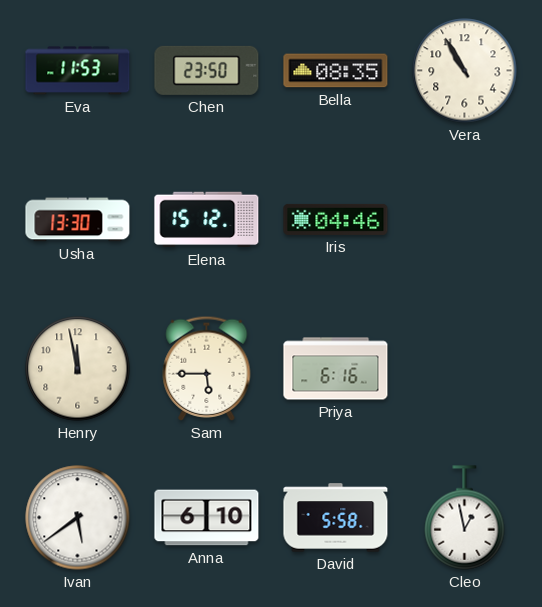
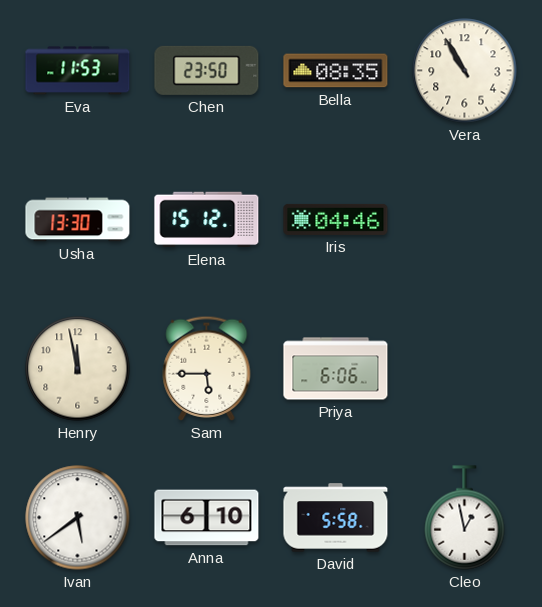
Priya: 6:16 -> 6:06 (336, 369)
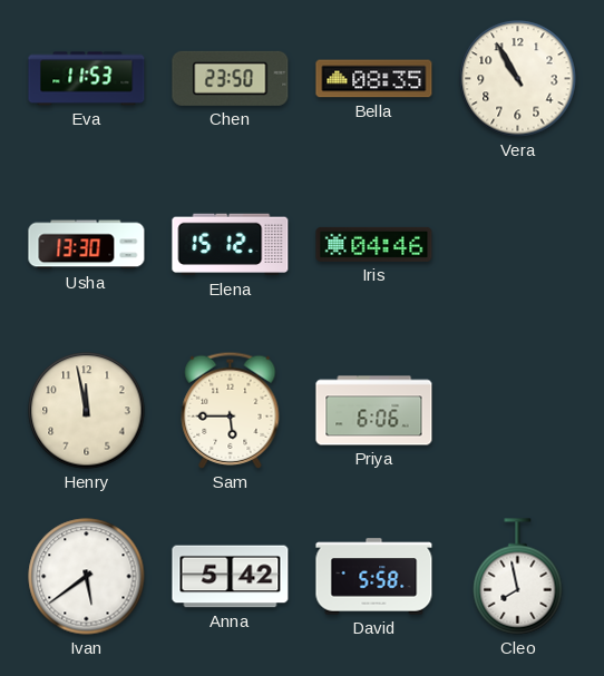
Anna: 6:10 -> 5:42 (231, 577)
Cleo: 12:58 -> 7:58 (518, 577)
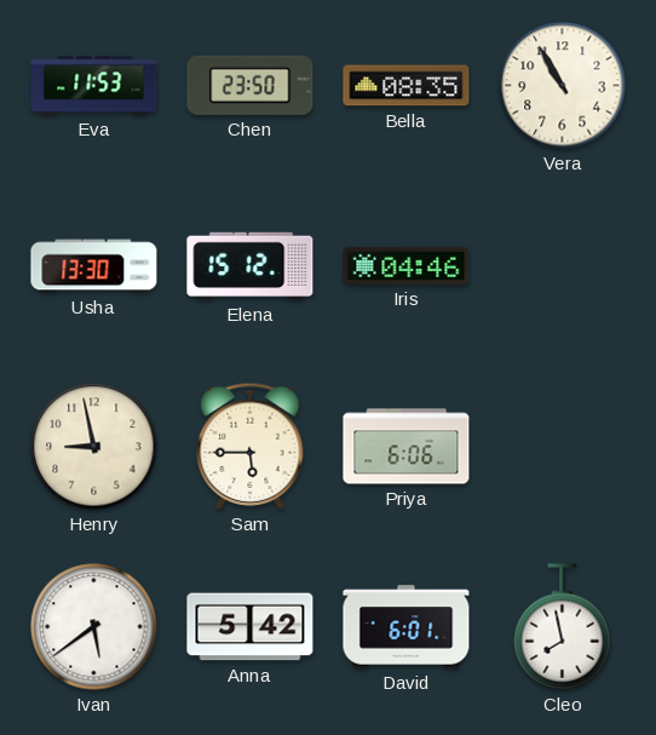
Henry: 11:58 -> 8:58 (94, 447)
David: 5:58 -> 6:01 (407, 627)
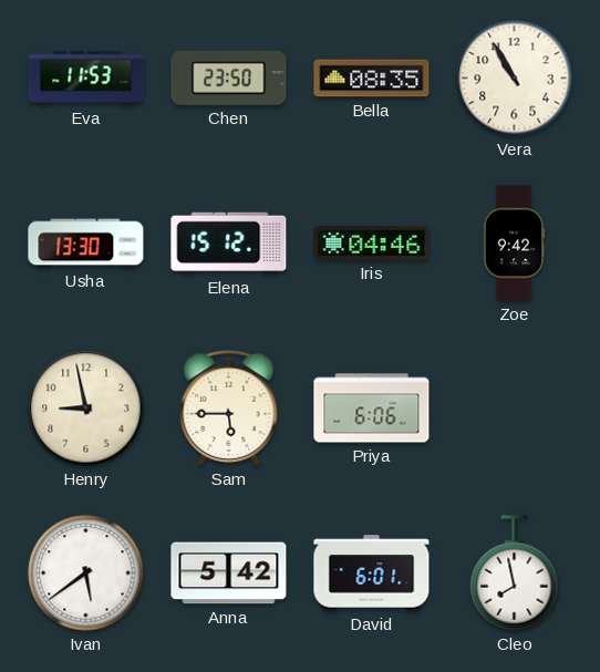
Zoe: none -> 9:42 (514, 244)
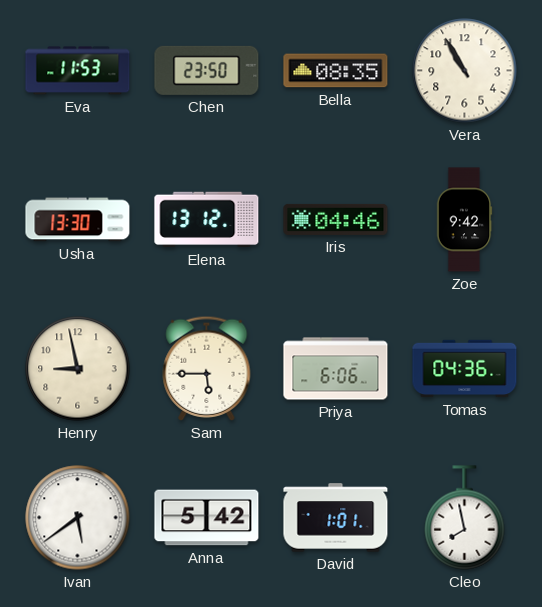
Elena: 15:12 -> 13:12 (207, 220)
Tomas: none -> 04:36 (465, 369)
David: 6:01 -> 1:01 (336, 518)
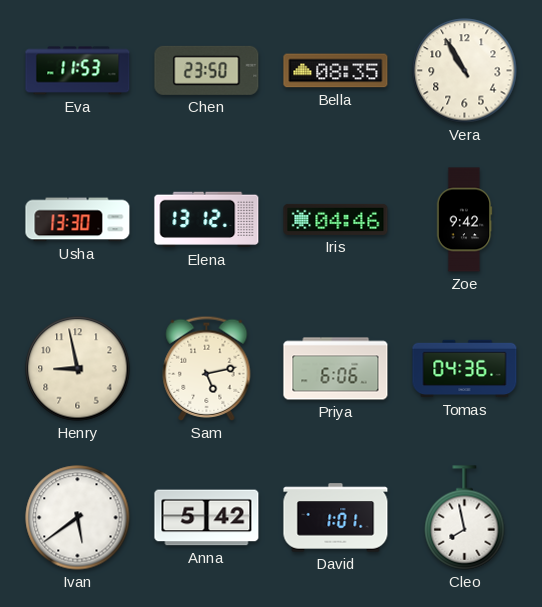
Sam: 5:45 -> 5:13 (207, 368)
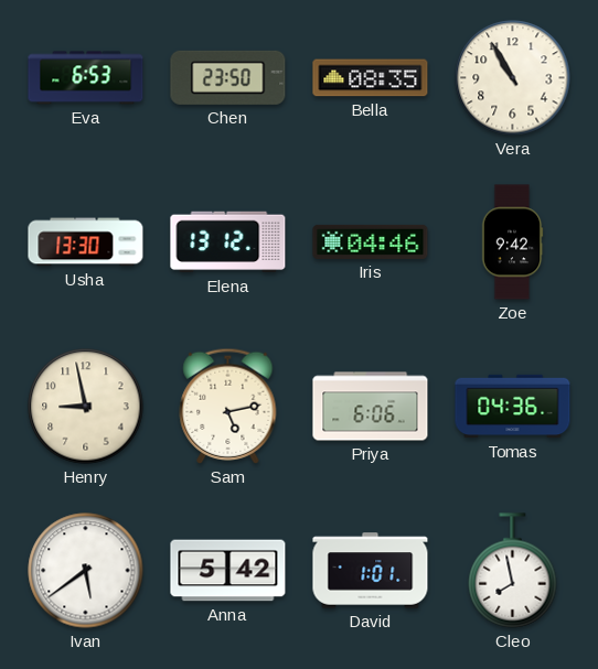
Eva: 11:53 -> 6:53 (86, 78)
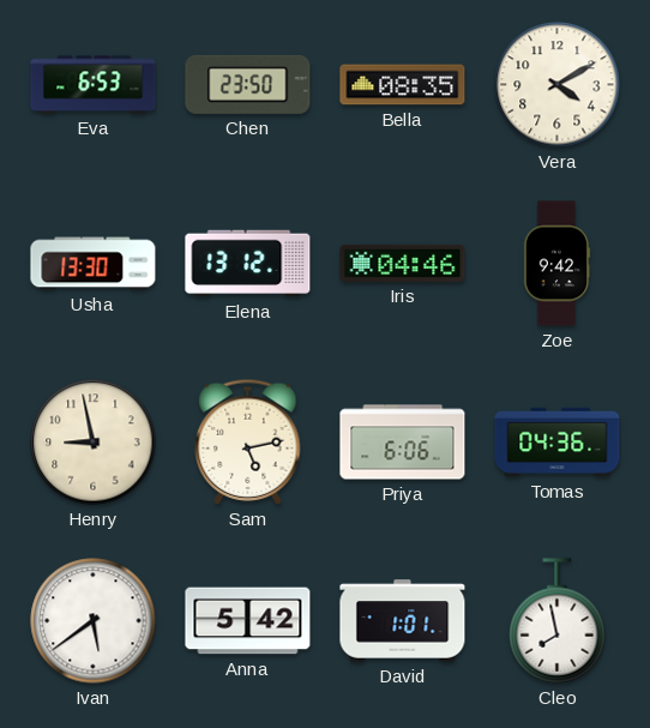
Vera: 10:55 -> 4:10 (558, 85)
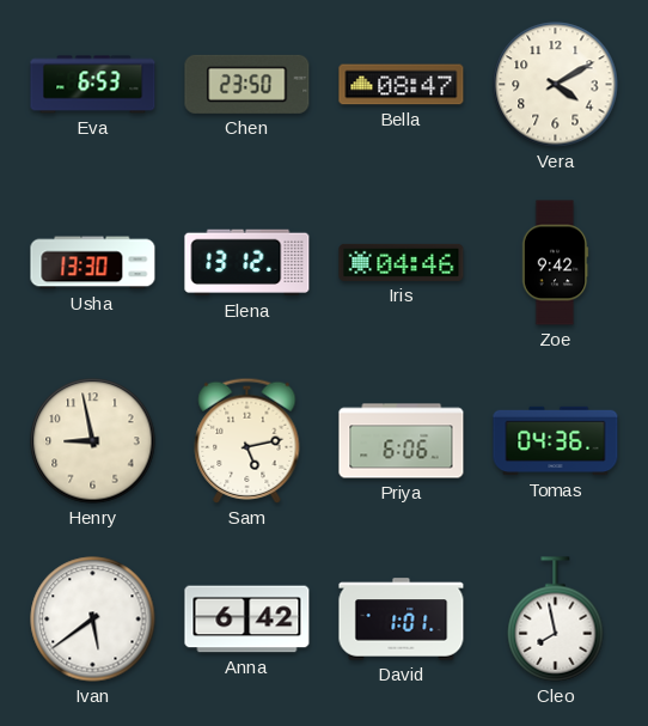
Bella: 08:35 -> 08:47 (402, 85)
Anna: 5:42 -> 6:42 (247, 620)
